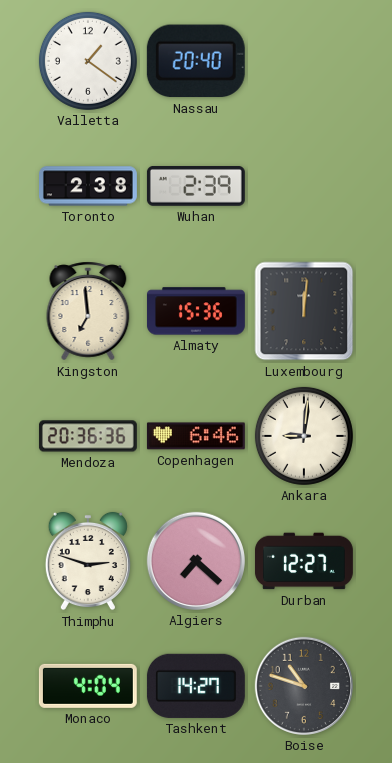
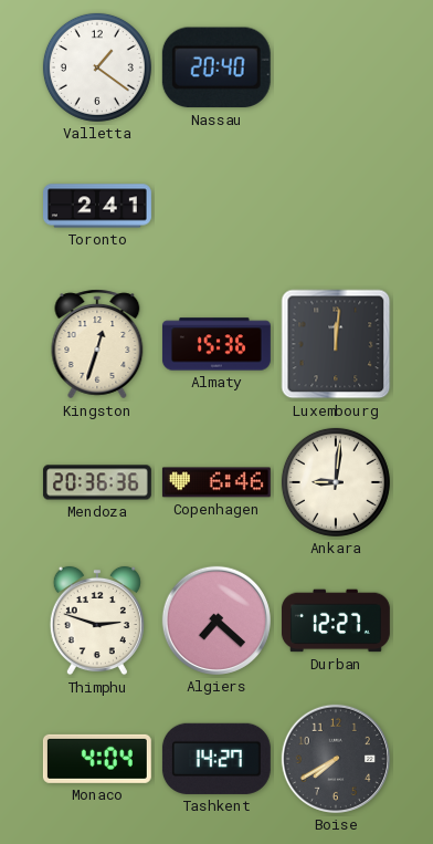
Toronto: 2:38 -> 2:41 (98, 206)
Wuhan: 2:39 -> none (196, 187)
Kingston: 6:59 -> 12:33 (97, 344)
Boise: 10:48 -> 7:40 (336, 759)
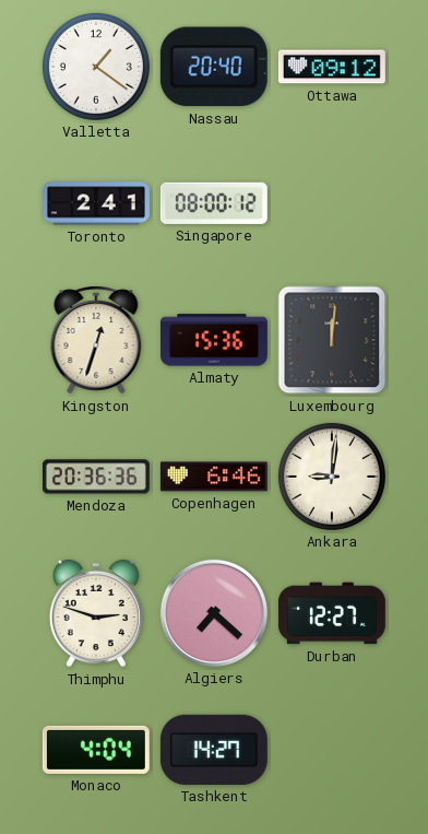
Ottawa: none -> 09:12 (332, 67)
Singapore: none -> 08:00 (214, 203)
Boise: 7:40 -> none (336, 759)
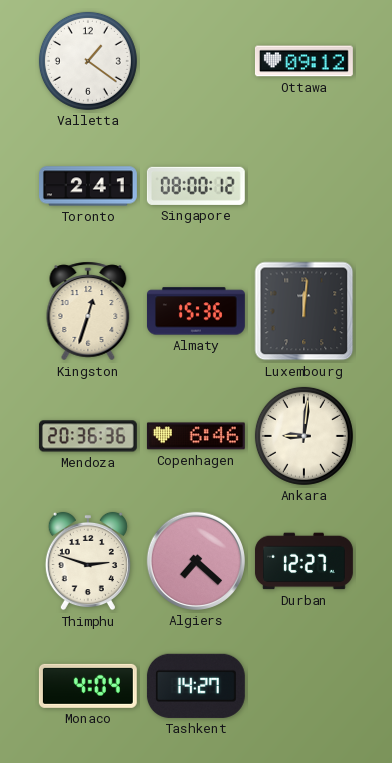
Nassau: 20:40 -> none (214, 67)
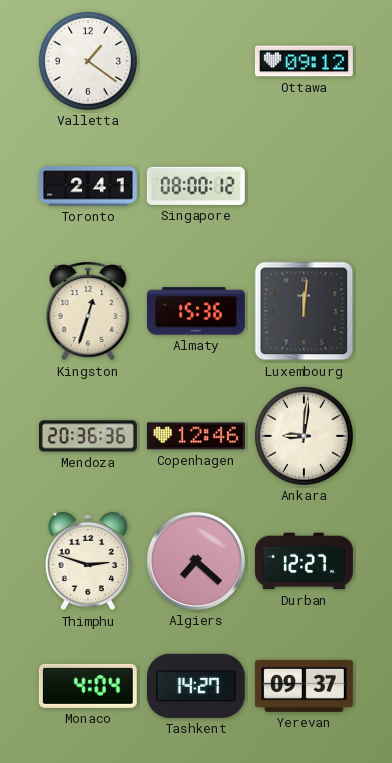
Copenhagen: 6:46 -> 12:46 (196, 436)
Yerevan: none -> 09:37 (304, 686)
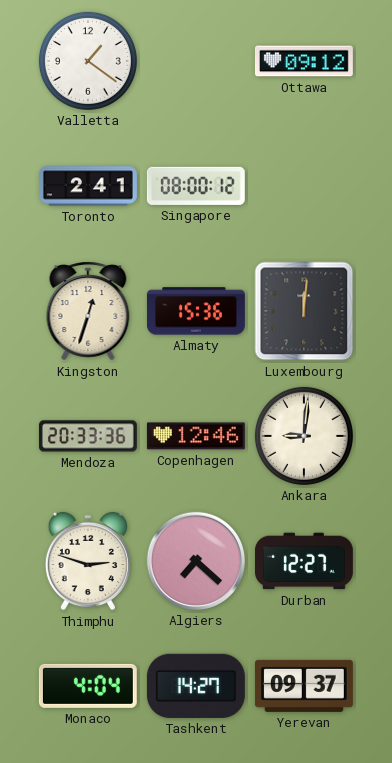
Mendoza: 20:36 -> 20:33 (88, 436)
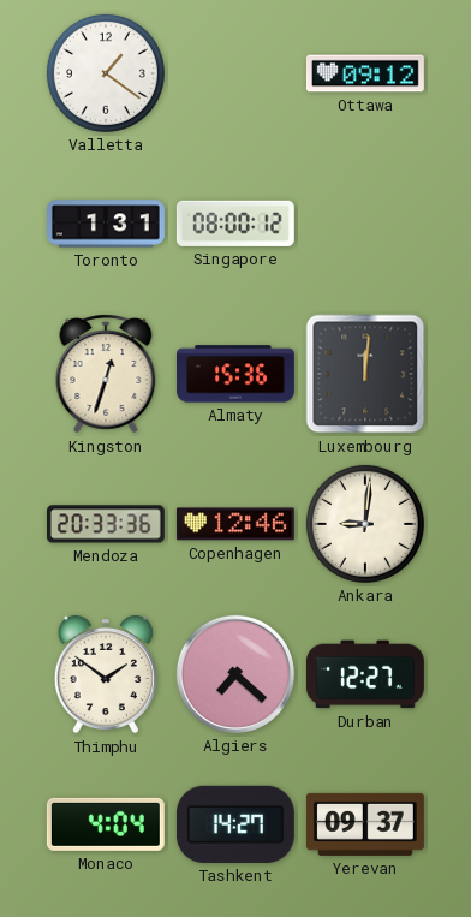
Toronto: 2:41 -> 1:31 (107, 224)
Thimphu: 2:48 -> 1:51 (106, 674)
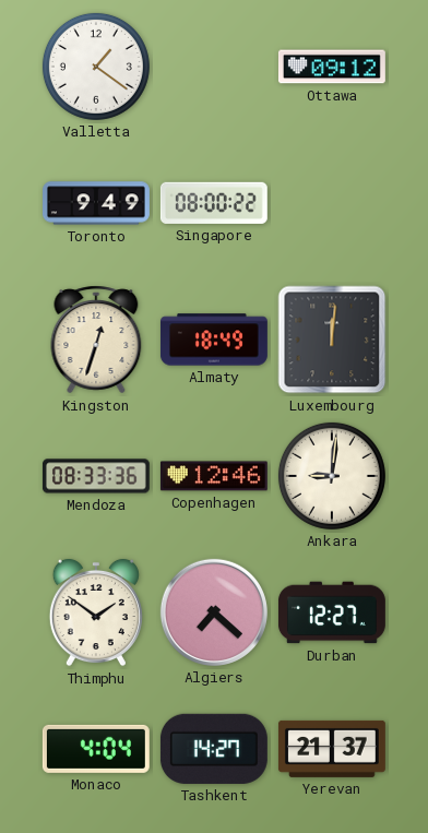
Toronto: 1:31 -> 9:49 (97, 203)
Singapore: 08:00:12 -> 08:00:22 (214, 203)
Almaty: 15:36 -> 18:49 (214, 340)
Mendoza: 20:33 -> 08:33 (96, 476)
Yerevan: 09:37 -> 21:37 (332, 749)
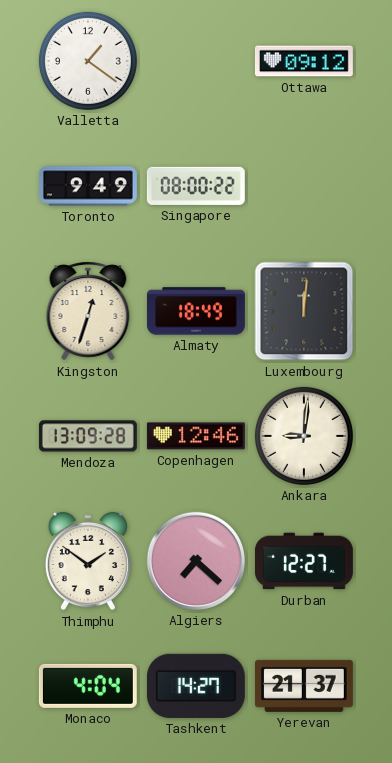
Mendoza: 08:33 -> 13:09 (88, 436)
